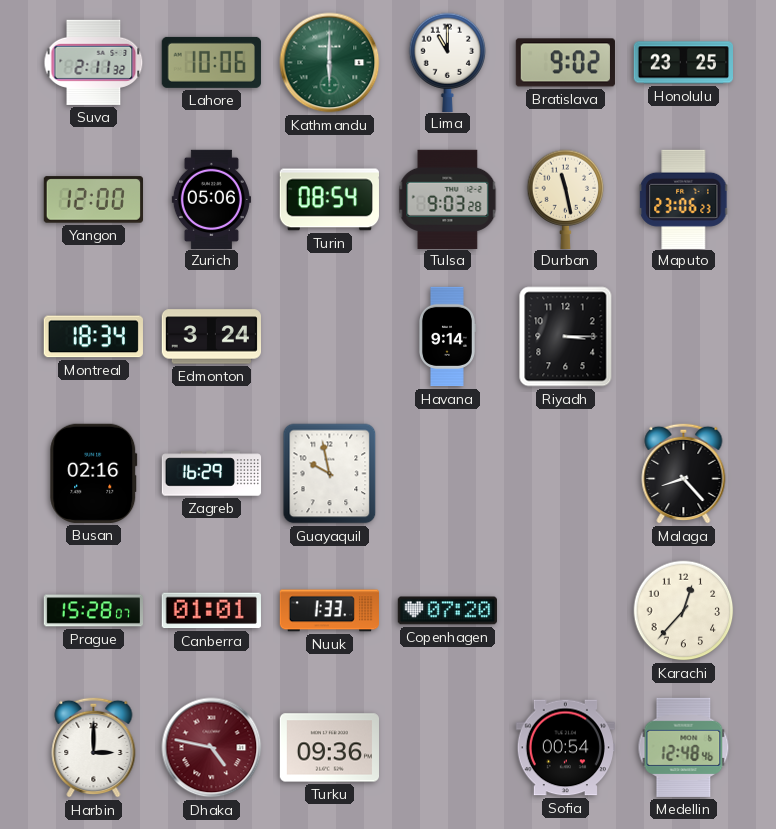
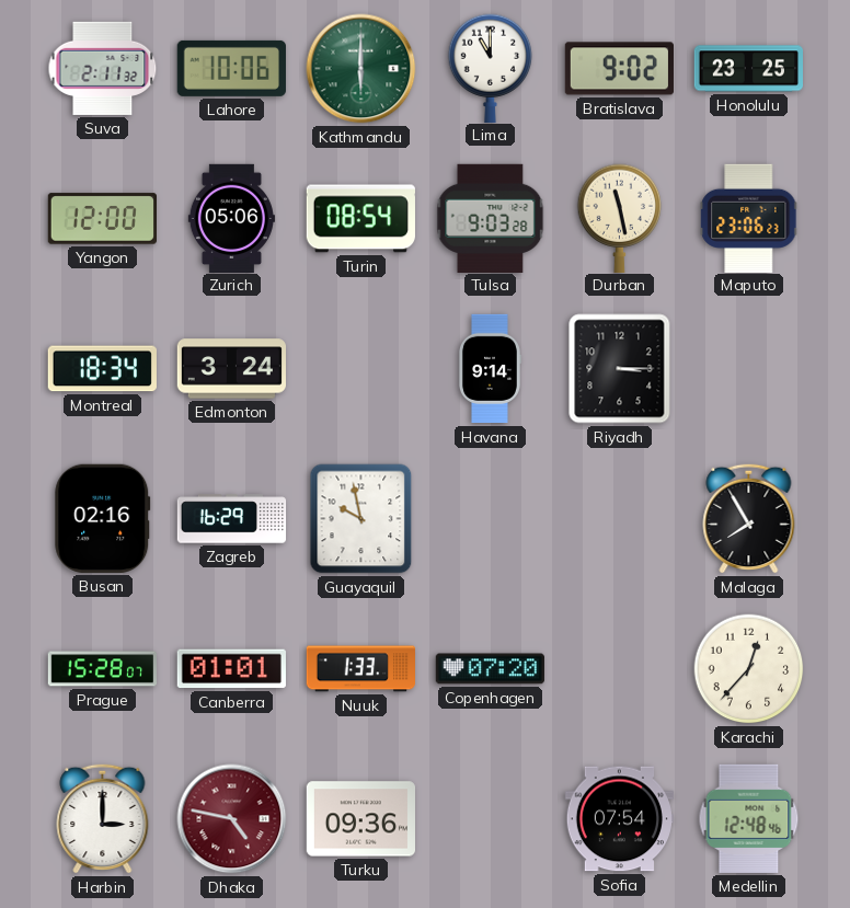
Malaga: 8:23 -> 7:55 (749, 518)
Sofia: 00:54 -> 07:54 (619, 819)
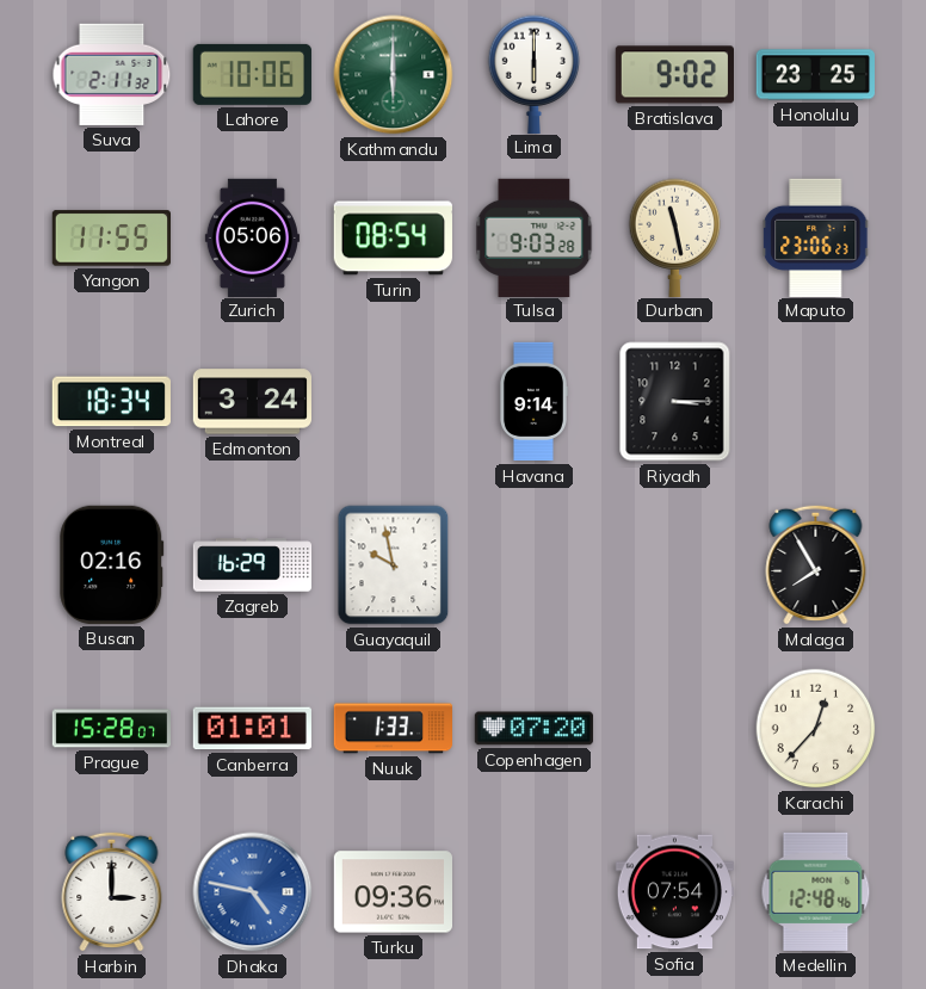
Lima: 11:00 -> 6:00 (535, 74)
Yangon: 12:00 -> 11:55 (111, 239)
Dhaka dial: burgundy -> blue (253, 892)
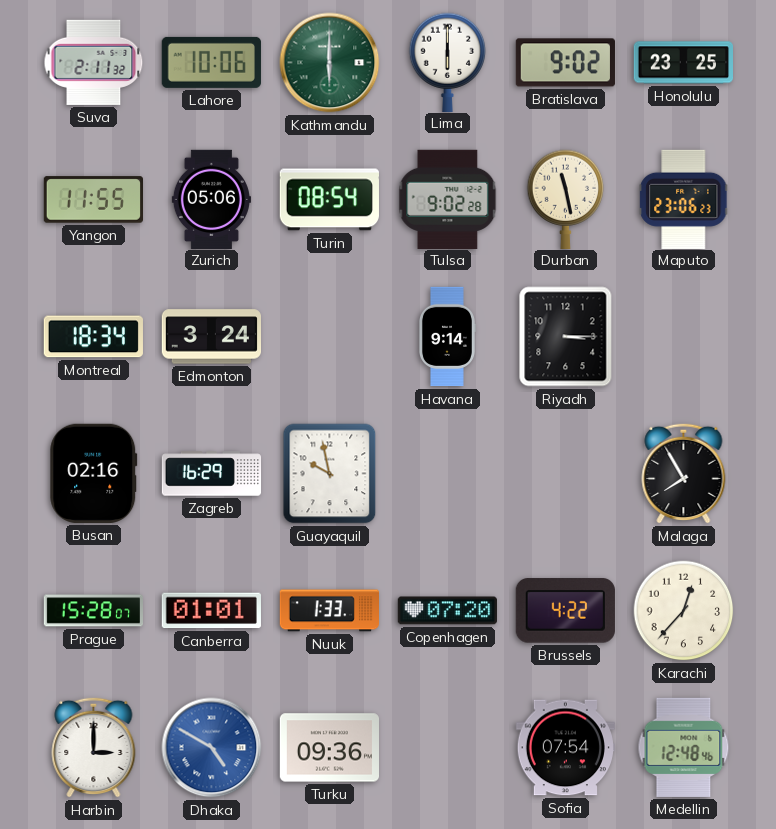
Tulsa: 9:03 -> 9:02 (448, 199)
Brussels: none -> 4:22 (565, 611)
Dhaka: 4:47 -> 4:50 (212, 748)
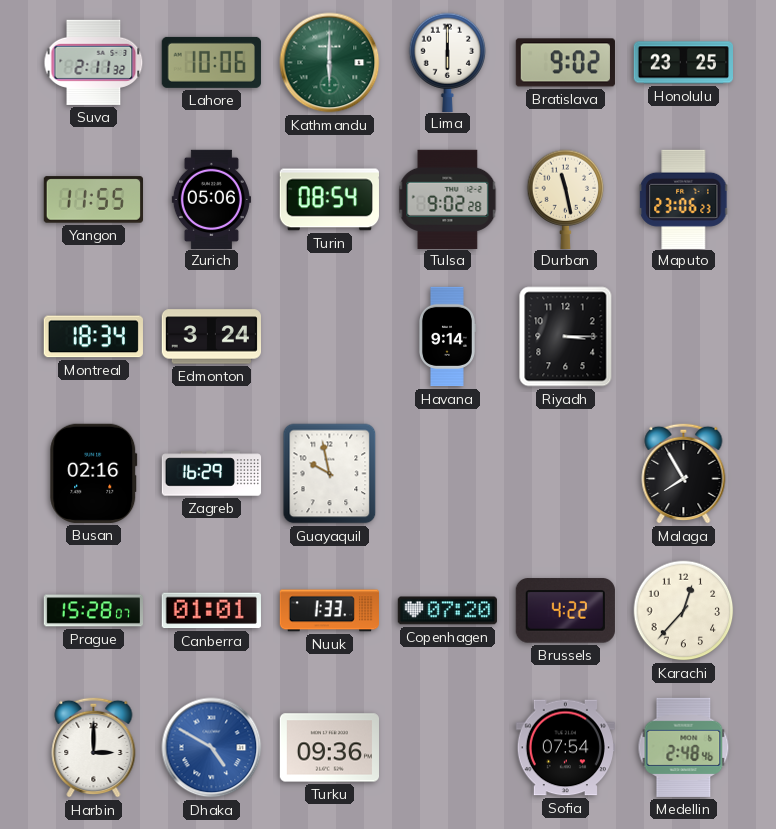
Medellin: 12:48 -> 2:48 (684, 747)
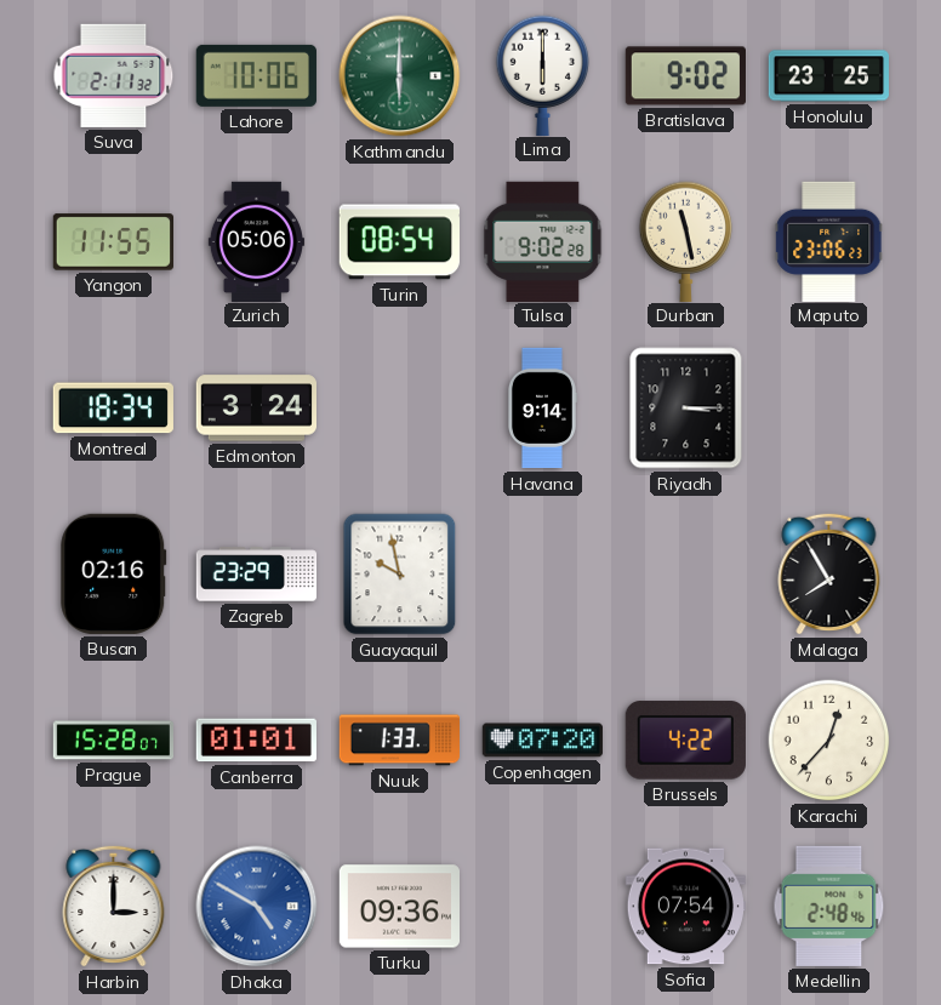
Zagreb: 16:29 -> 23:29 (257, 575)
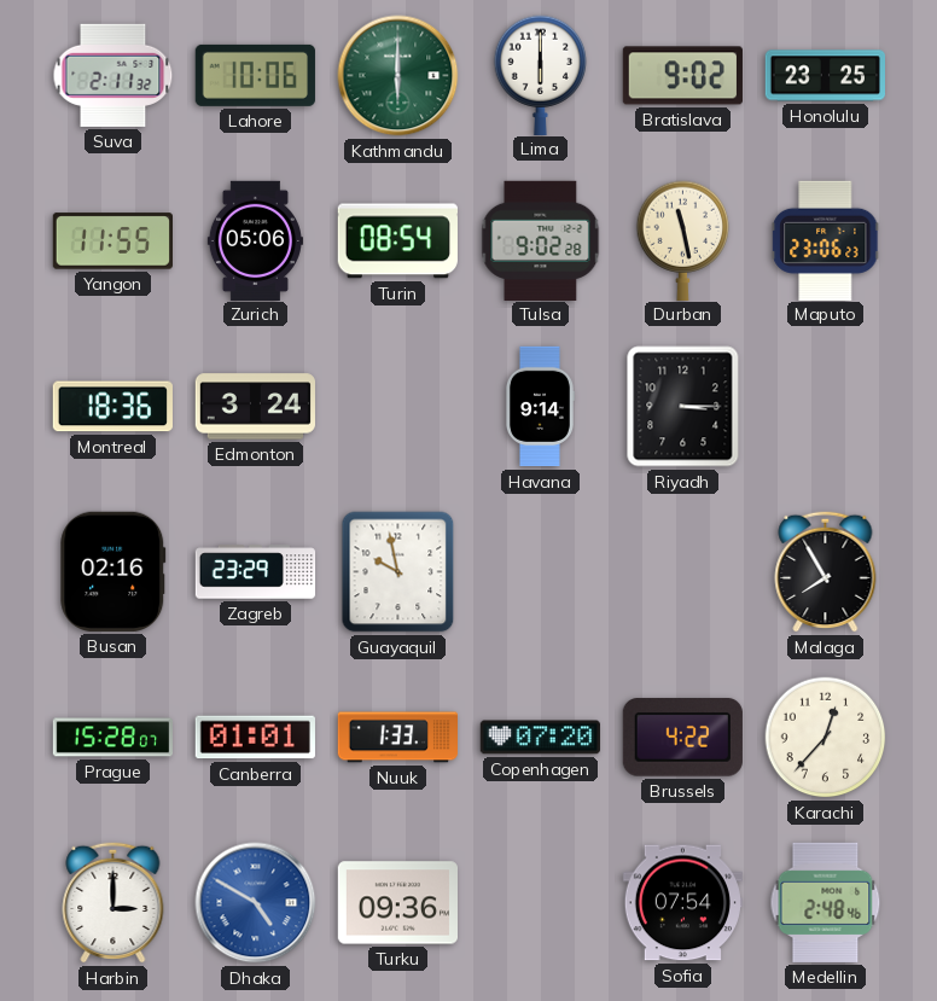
Montreal: 18:34 -> 18:36 (112, 407)
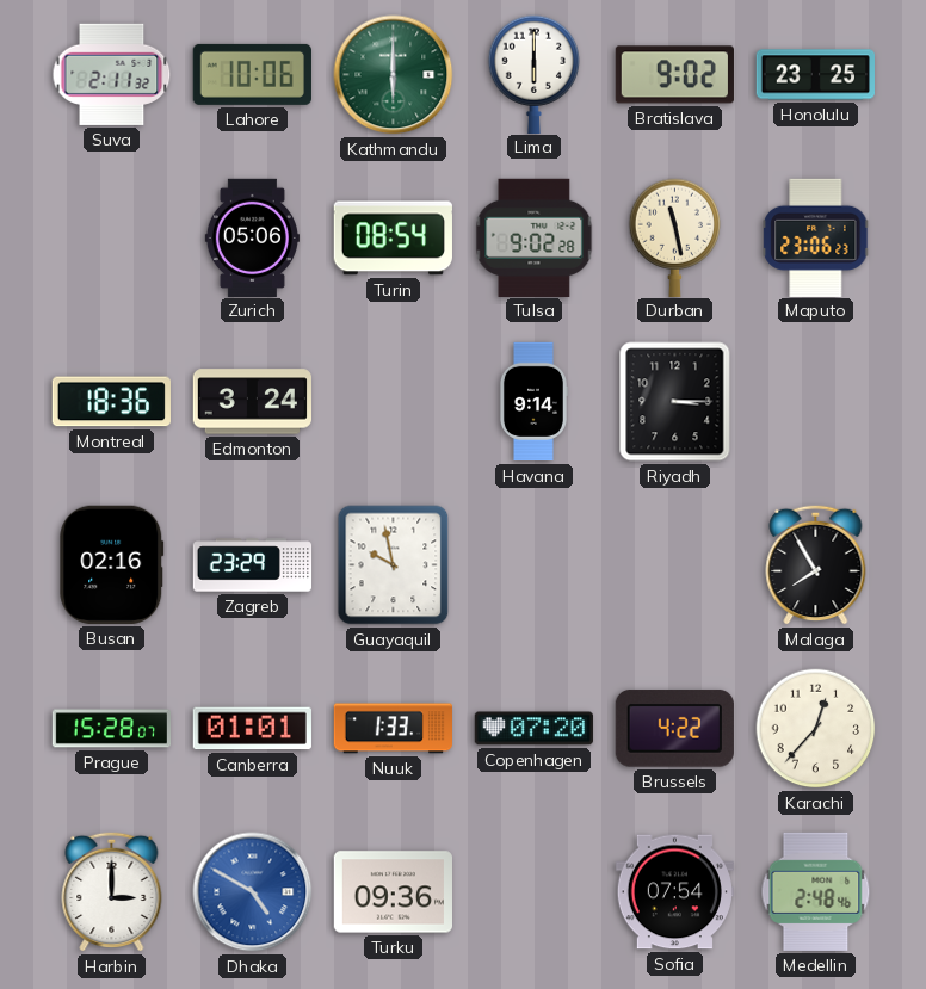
Yangon: 11:55 -> none (112, 241)
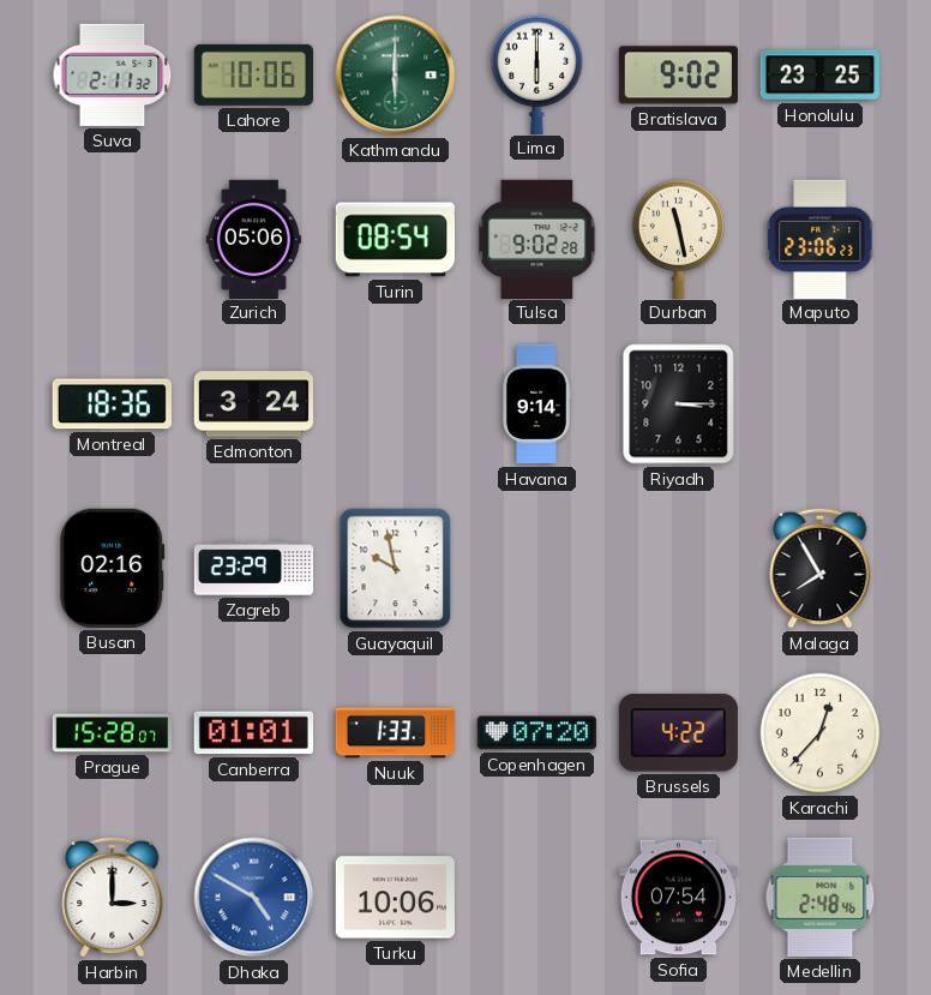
Turku: 09:36 -> 10:06 (395, 898)
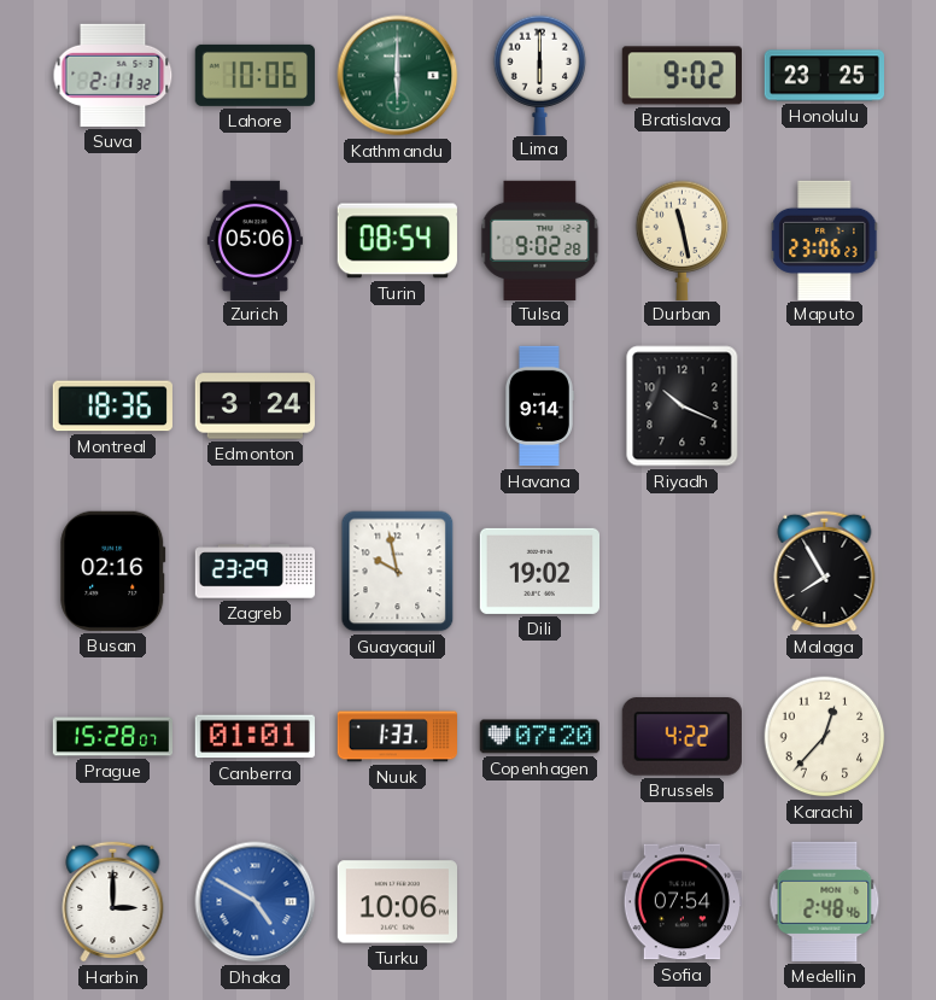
Riyadh: 3:15 -> 10:19 (683, 407)
Dili: none -> 19:02 (539, 571)
